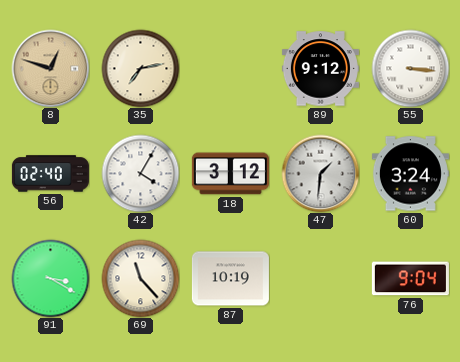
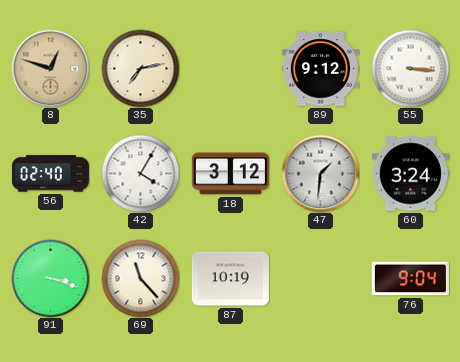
91: 3:20 -> 3:18 (50, 278)
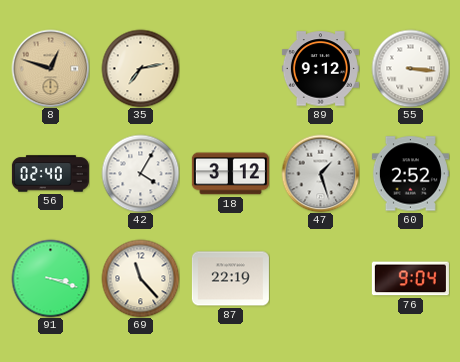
47: 1:31 -> 1:27 (320, 173)
60: 3:24 -> 2:52 (410, 174)
87: 10:19 -> 22:19 (230, 279)
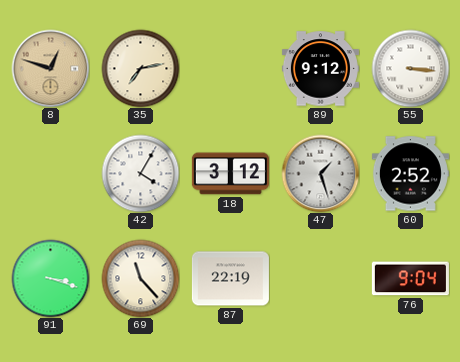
56: 02:40 -> none (50, 174)
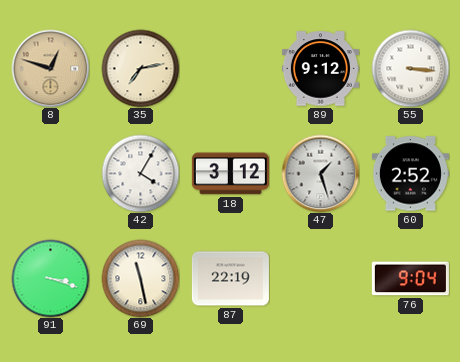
69: 11:23 -> 11:28 (140, 278)
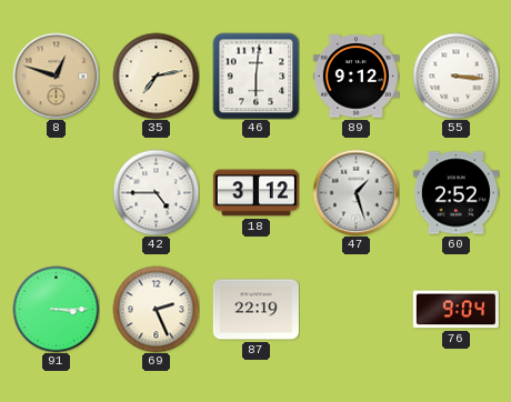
46: none -> 6:01 (255, 76)
42: 4:05 -> 4:45 (156, 192)
91: 3:18 -> 3:15 (56, 309)
69: 11:28 -> 2:26 (156, 309)
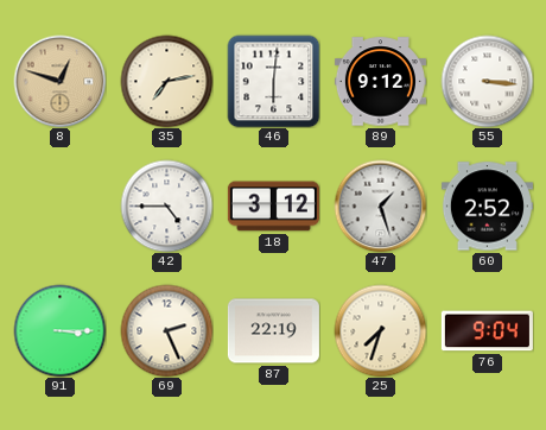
25: none -> 7:33 (380, 330)
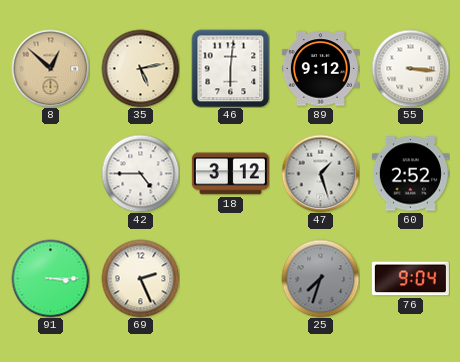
8: 12:48 -> 12:52 (50, 68)
35: 7:13 -> 5:13 (140, 68)
87: 22:19 -> none (273, 331)
25 dial: cream -> grey (320, 278)
